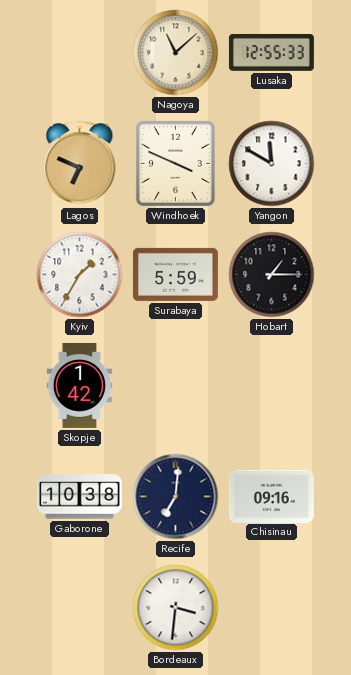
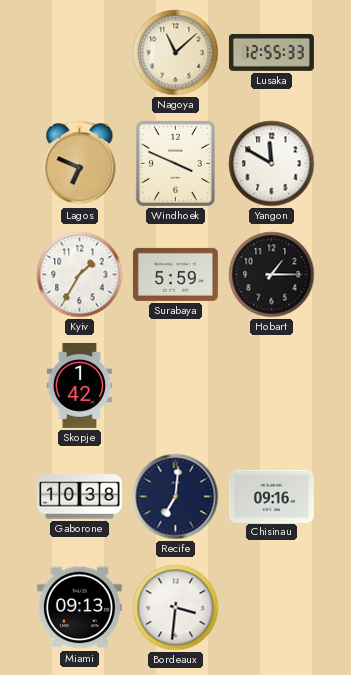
Miami: none -> 09:13 (79, 608)
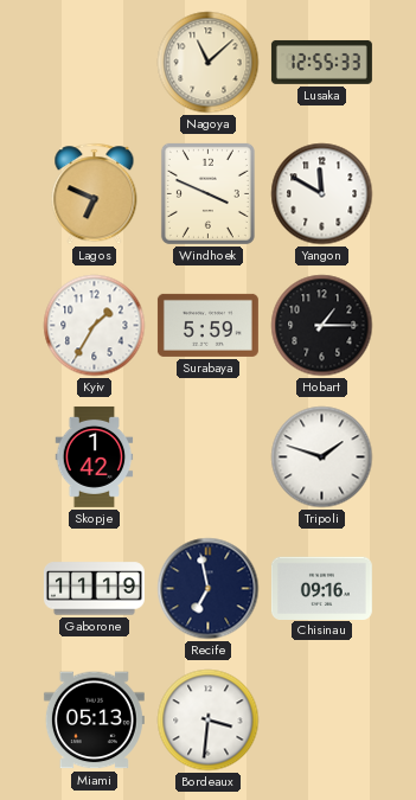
Tripoli: none -> 1:48 (322, 457)
Gaborone: 10:38 -> 11:19 (94, 589)
Recife: 7:01 -> 6:58 (209, 589)
Miami: 09:13 -> 05:13 (94, 721)
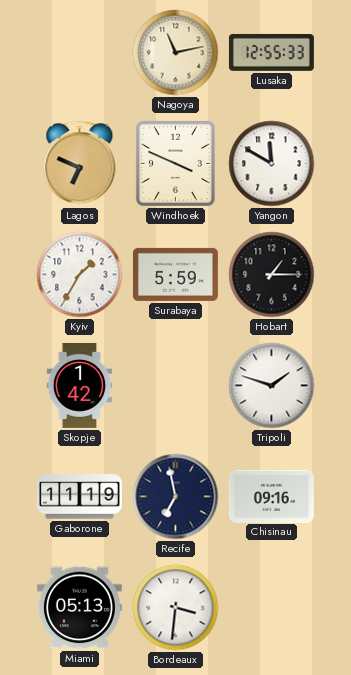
Nagoya: 11:08 -> 11:13 (176, 53)
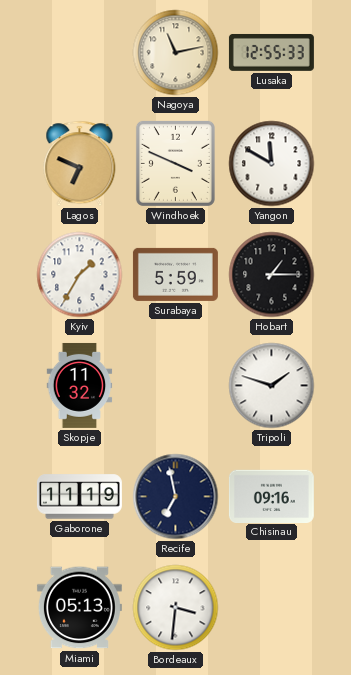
Skopje: 1:42 -> 11:32 (80, 385)
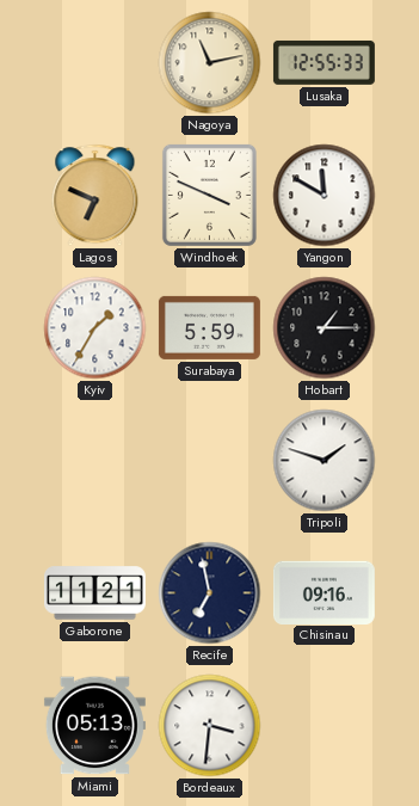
Skopje: 11:32 -> none (80, 385)
Gaborone: 11:19 -> 11:21 (94, 593)
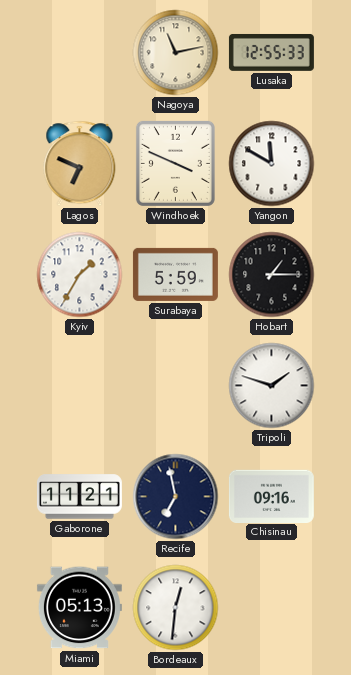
Bordeaux: 3:31 -> 12:31 (176, 608)
